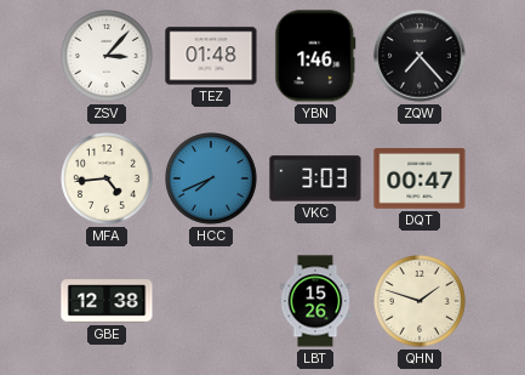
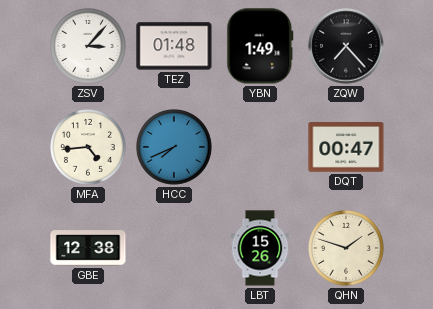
YBN: 1:46 -> 1:49 (260, 46)
VKC: 3:03 -> none (315, 178)
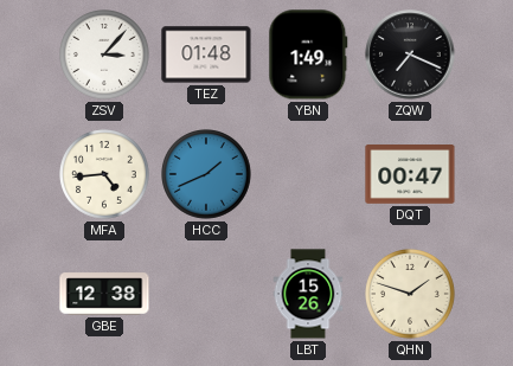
ZQW: 7:23 -> 7:19 (410, 54)
HCC: 7:41 -> 1:41 (207, 175)
